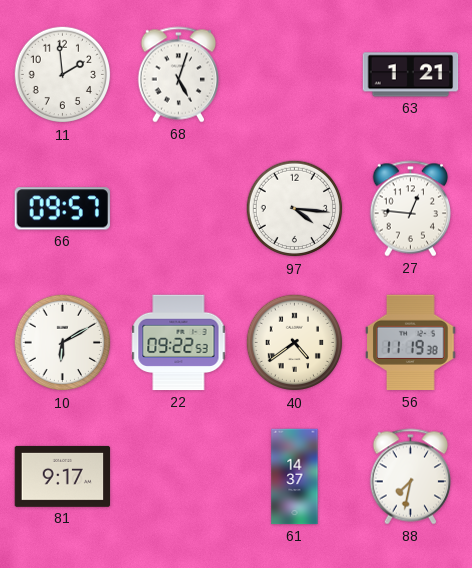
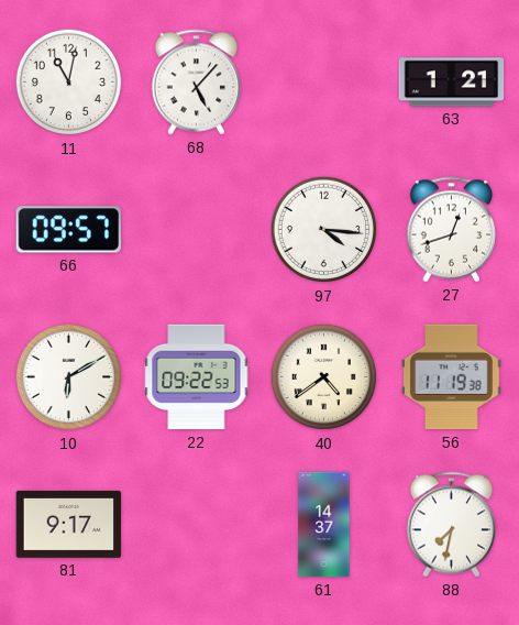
11: 1:59 -> 11:02 (69, 83)
68: 5:03 -> 5:07 (197, 83)
27: 12:46 -> 12:42 (452, 230)
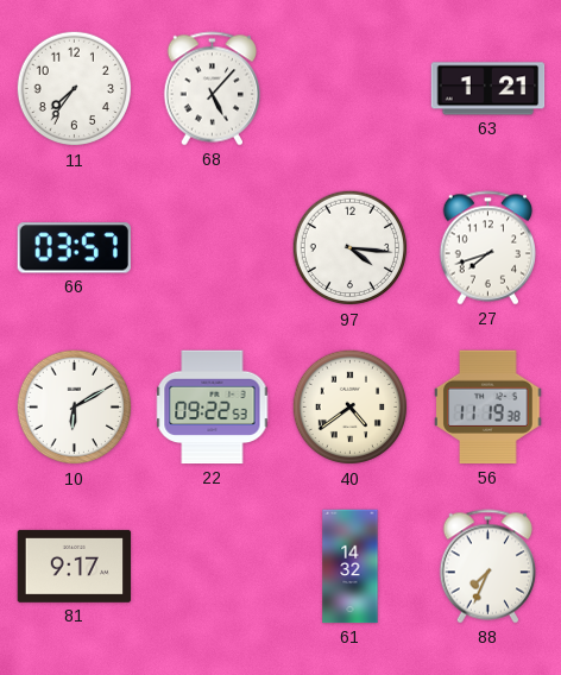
11: 11:02 -> 7:36 (75, 89)
66: 09:57 -> 03:57 (74, 248)
27: 12:42 -> 7:42 (488, 248)
61: 14:37 -> 14:32 (351, 567)
88: 7:32 -> 7:34 (488, 567)
